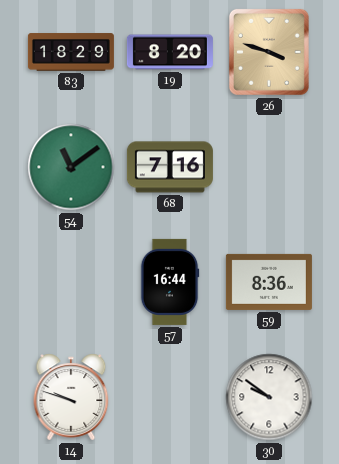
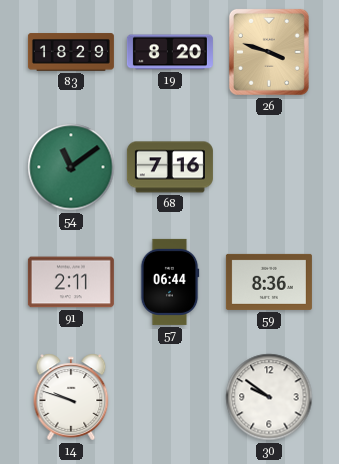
91: none -> 2:11 (71, 282)
57: 16:44 -> 06:44 (170, 282)
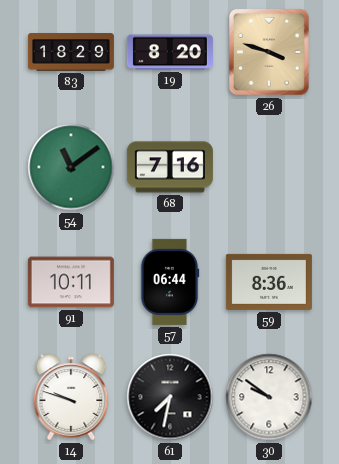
91: 2:11 -> 10:11 (71, 282)
61: none -> 7:32 (170, 397)
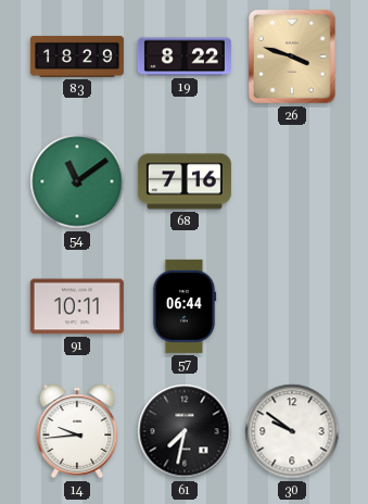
19: 8:20 -> 8:22 (185, 56)
59: 8:36 -> none (269, 282)
14: 9:48 -> 9:44 (77, 431)
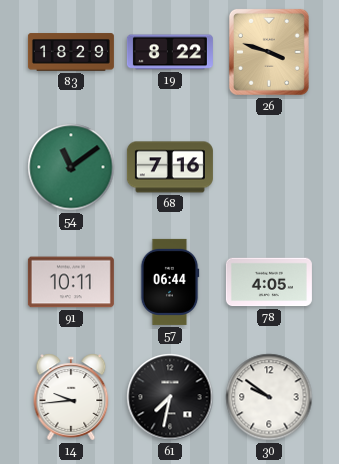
78: none -> 4:05 (269, 282)
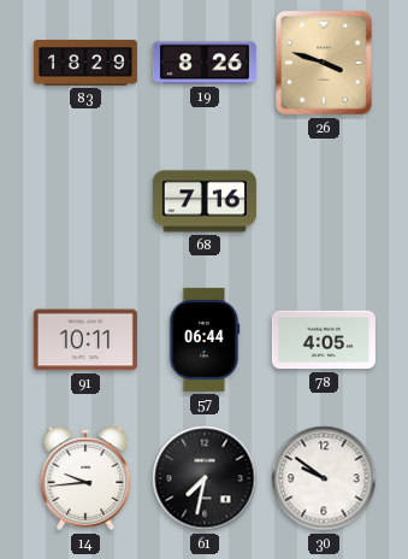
19: 8:22 -> 8:26 (205, 63)
54: 11:09 -> none (71, 167)
